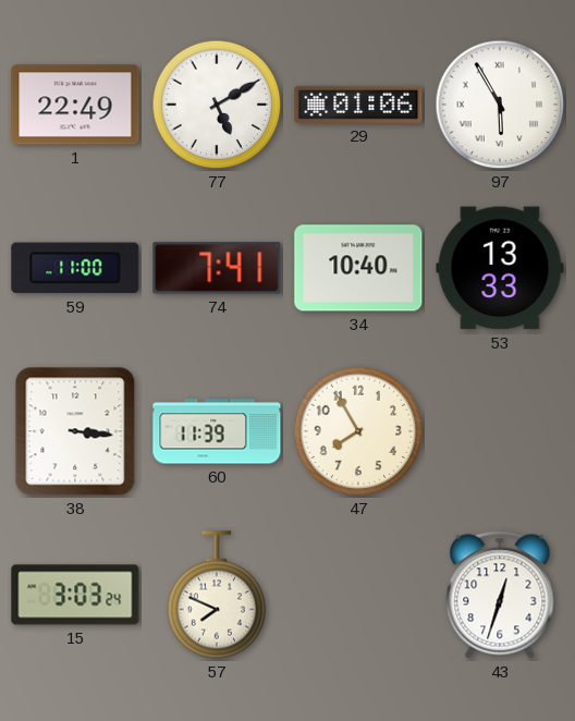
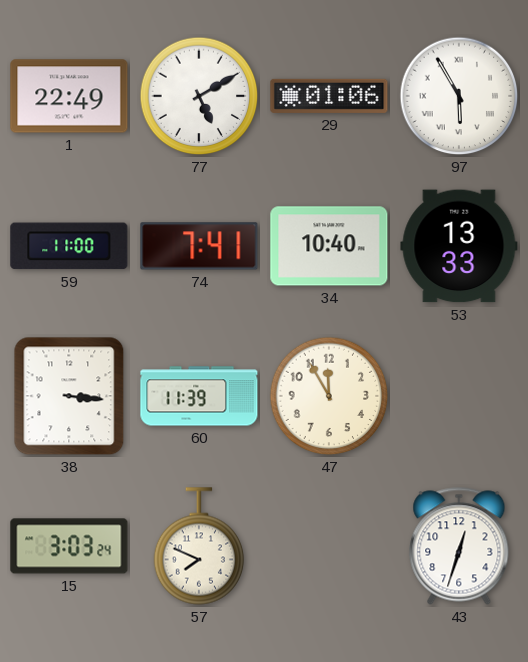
47: 7:55 -> 11:55 (329, 396)
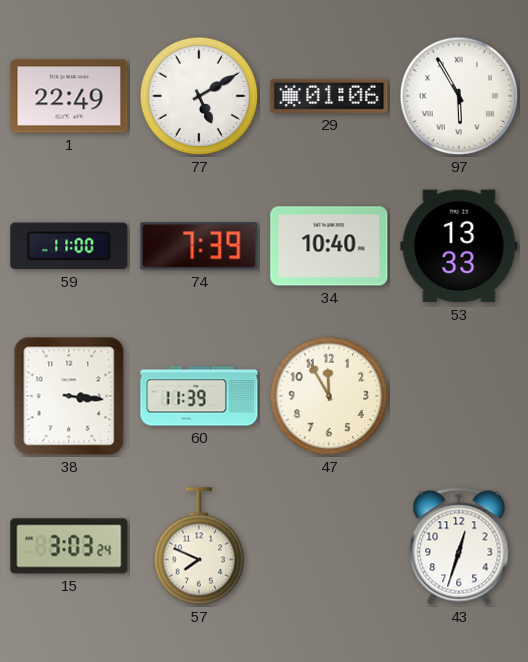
74: 7:41 -> 7:39 (199, 246)
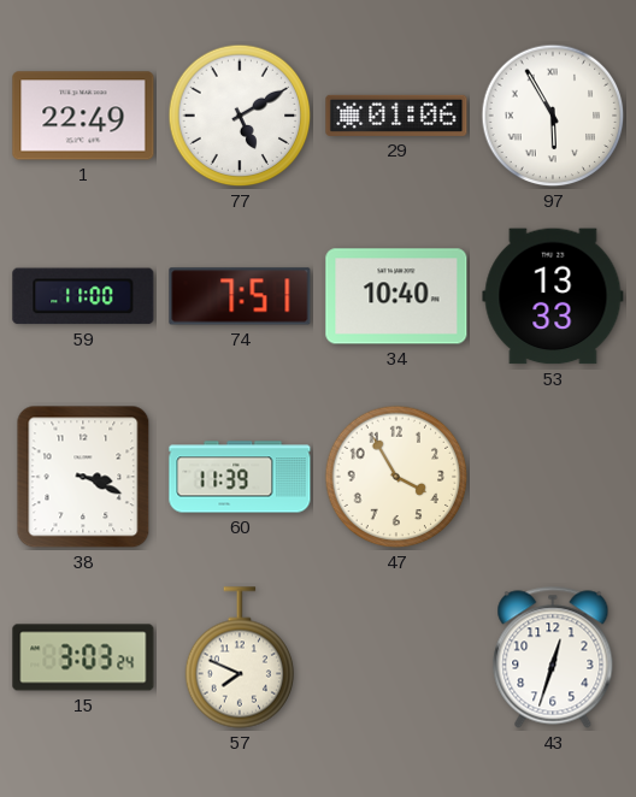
74: 7:39 -> 7:51 (240, 296)
38: 3:16 -> 3:19 (83, 477)
47: 11:55 -> 3:55 (396, 477)
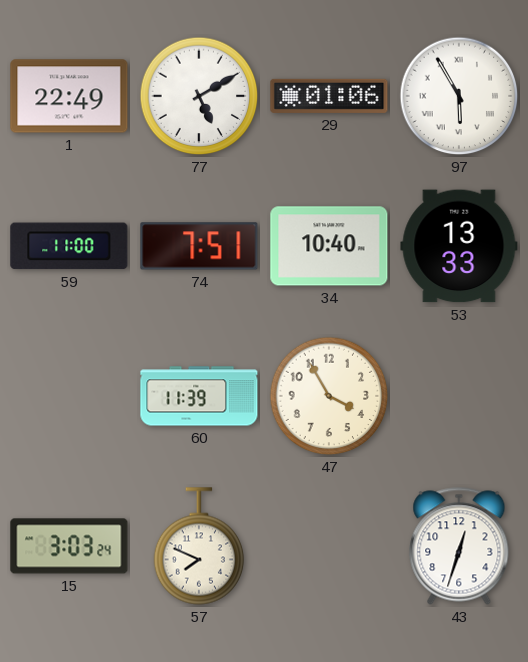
38: 3:19 -> none (83, 477)
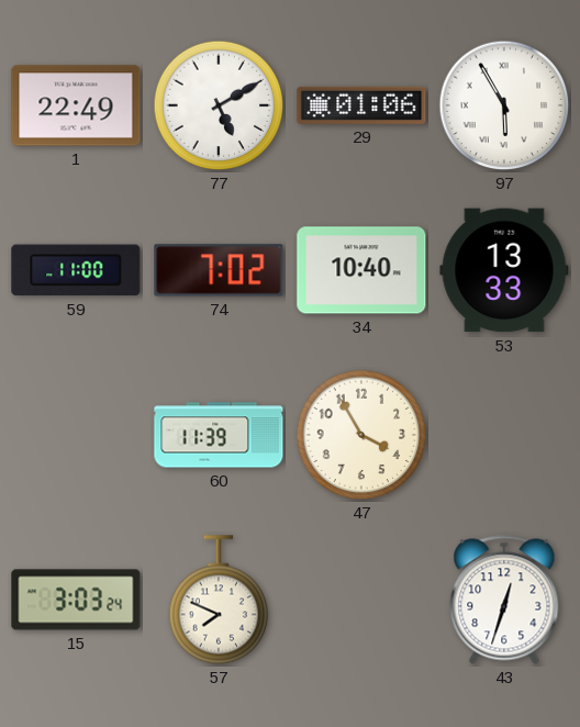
74: 7:51 -> 7:02 (219, 270)
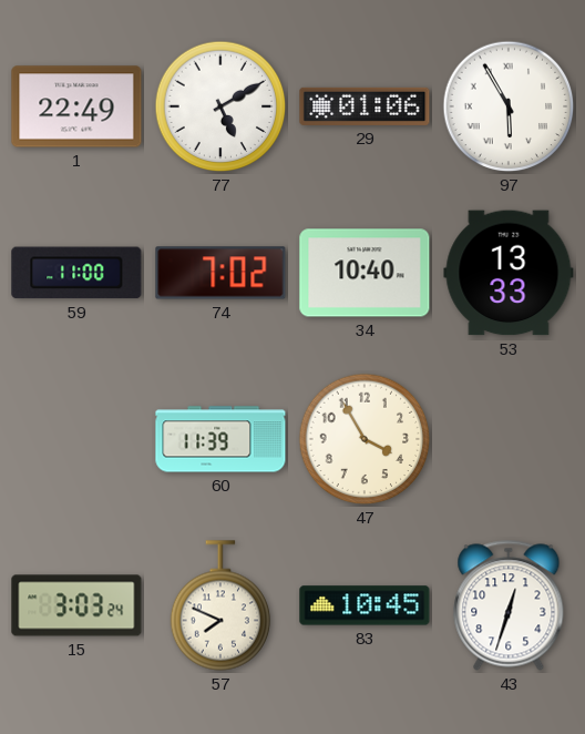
83: none -> 10:45 (365, 605)
